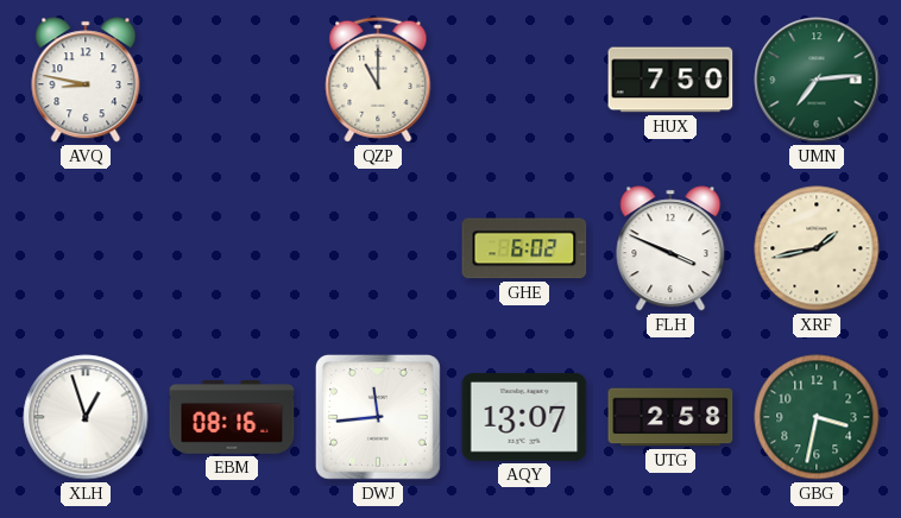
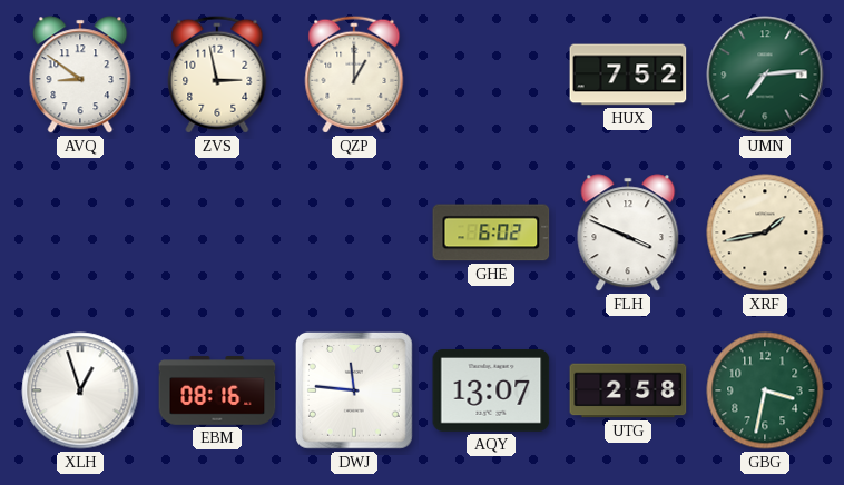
AVQ: 8:47 -> 8:51 (80, 75)
ZVS: none -> 2:58 (217, 75)
QZP: 11:00 -> 1:00 (354, 75)
HUX: 7:50 -> 7:52 (628, 75)
DWJ: 11:44 -> 11:46 (355, 392)
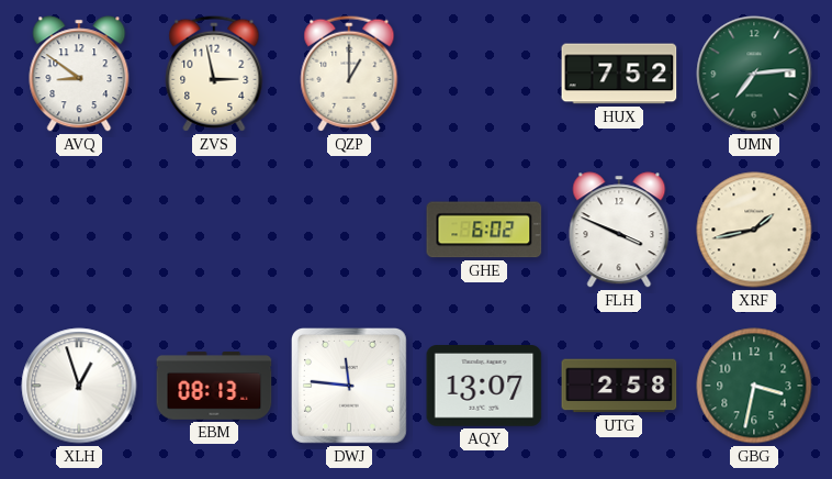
EBM: 08:16 -> 08:13 (214, 386)
